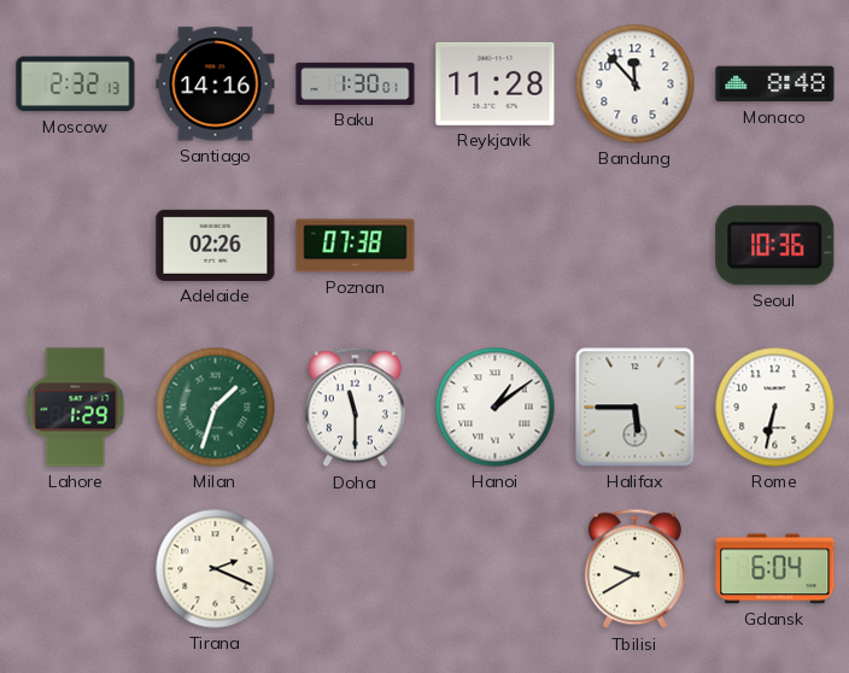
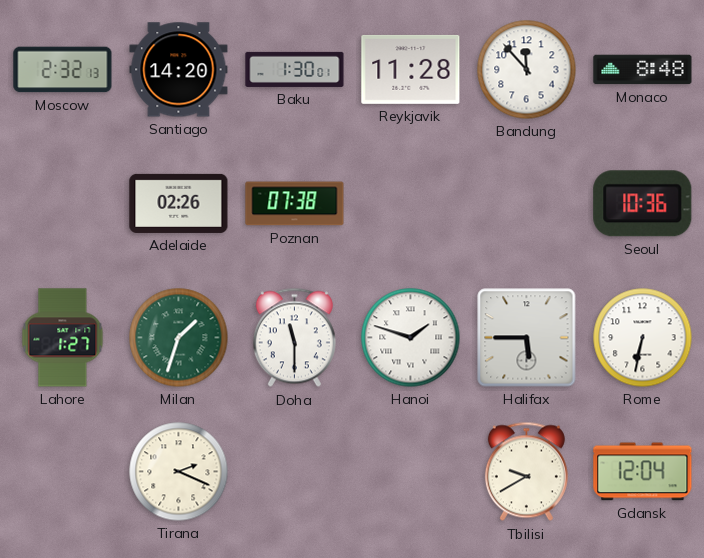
Santiago: 14:16 -> 14:20 (179, 70)
Lahore: 1:29 -> 1:27 (63, 338)
Hanoi: 1:09 -> 1:48 (411, 338)
Gdansk: 6:04 -> 12:04 (643, 472)
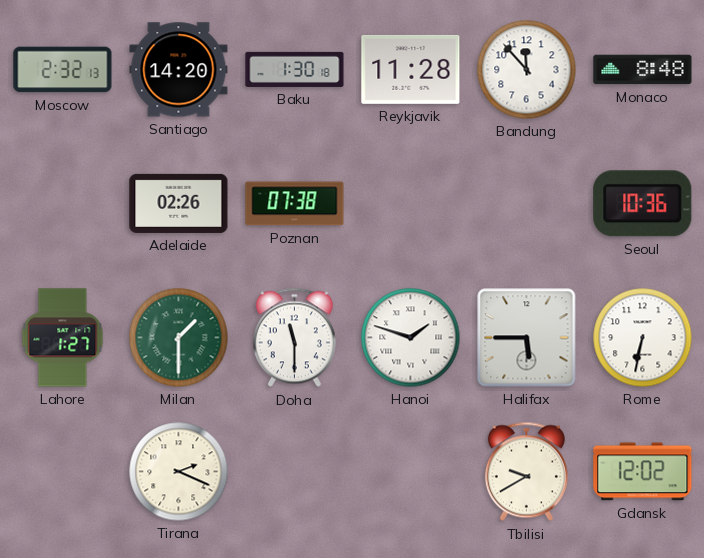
Baku: 1:30:01 -> 1:30:18 (295, 69)
Milan: 1:33 -> 1:30 (179, 338)
Gdansk: 12:04 -> 12:02 (643, 472)
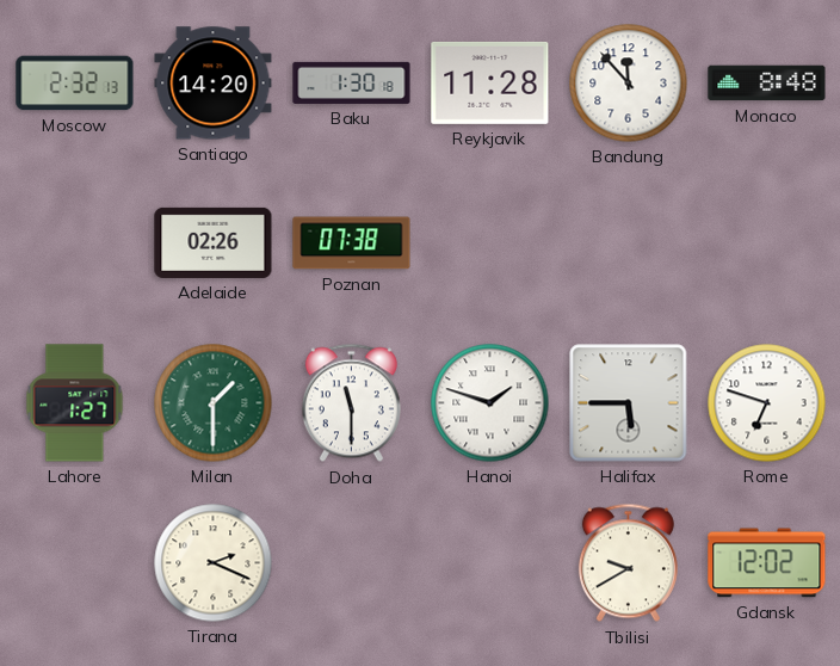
Seoul: 10:36 -> none (643, 204)
Rome: 6:32 -> 6:48 (767, 403)
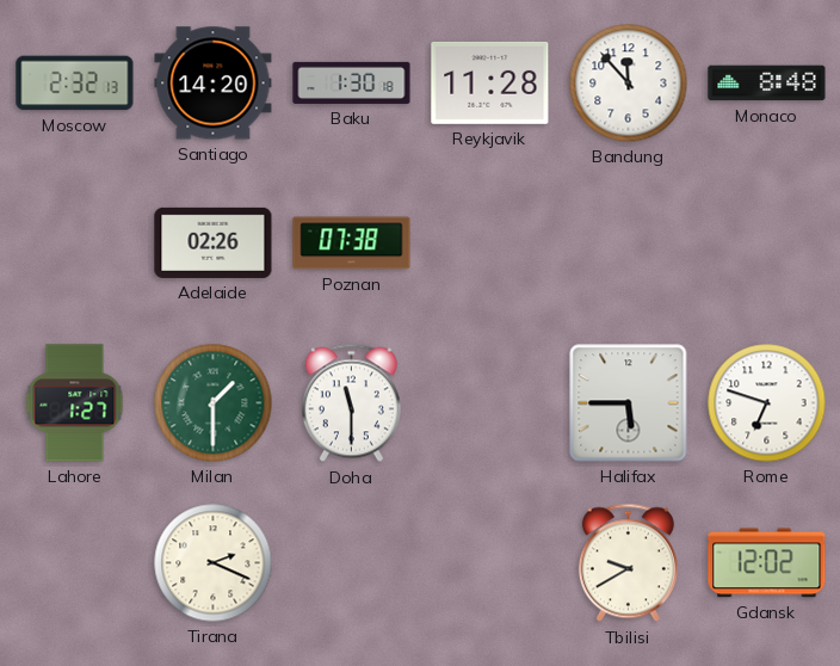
Hanoi: 1:48 -> none (490, 403)
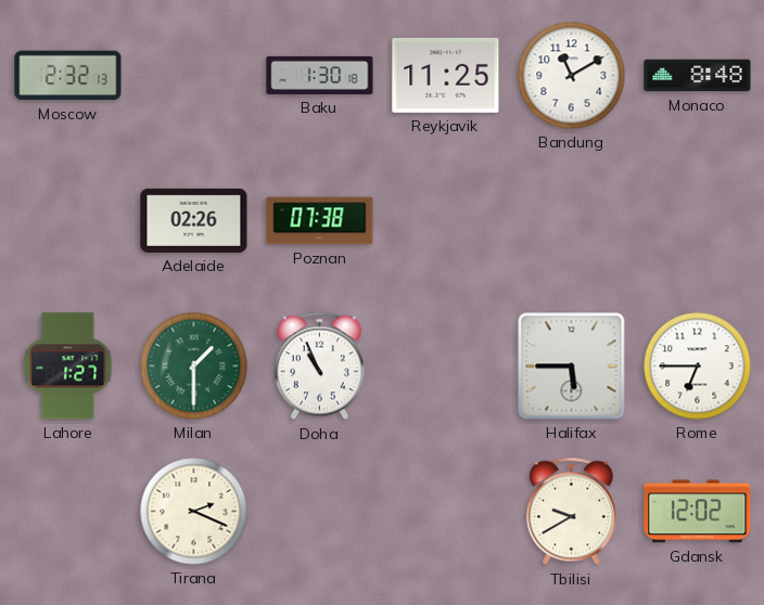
Santiago: 14:20 -> none (214, 84)
Reykjavik: 11:28 -> 11:25 (446, 75)
Bandung: 11:53 -> 11:10 (572, 76)
Doha: 11:30 -> 10:56 (319, 366)
Rome: 6:48 -> 6:45 (698, 366)
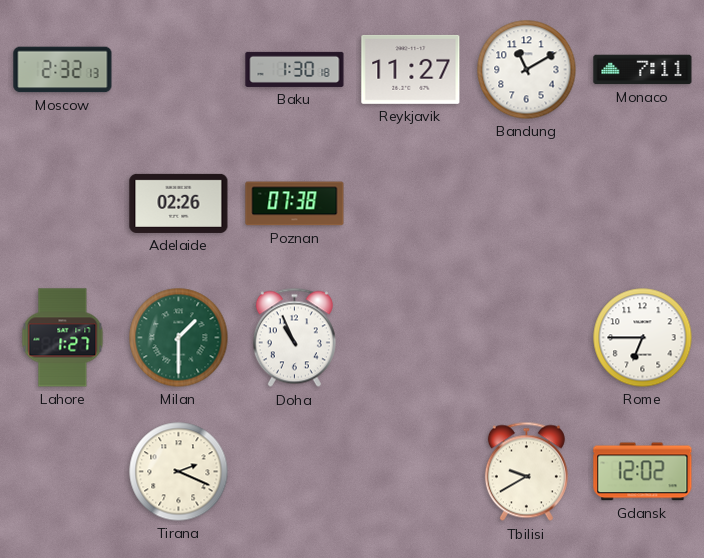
Reykjavik: 11:25 -> 11:27 (411, 69)
Monaco: 8:48 -> 7:11 (643, 70)
Halifax: 5:45 -> none (572, 366)
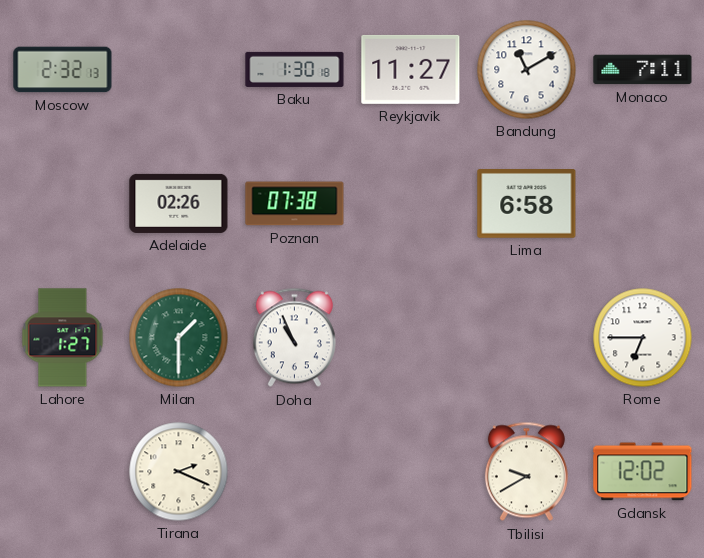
Lima: none -> 6:58 (527, 204)
